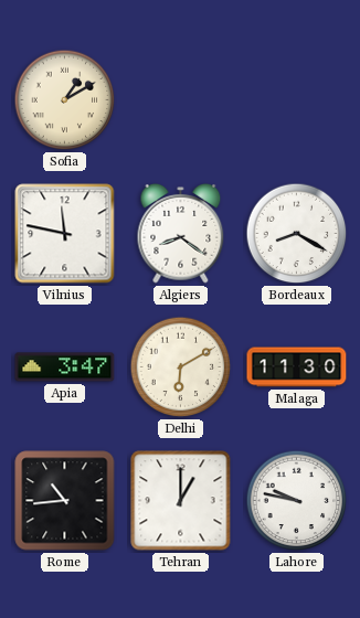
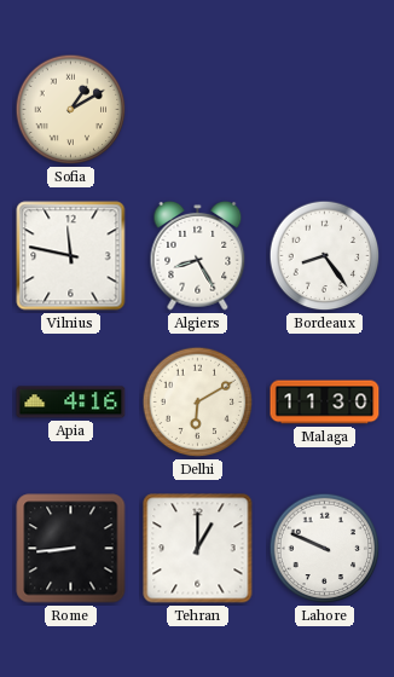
Algiers: 8:21 -> 8:25 (198, 256)
Bordeaux: 8:20 -> 8:24 (325, 256)
Apia: 3:47 -> 4:16 (71, 403)
Rome: 10:44 -> 8:44 (71, 549)
Lahore: 9:47 -> 9:49 (325, 549)
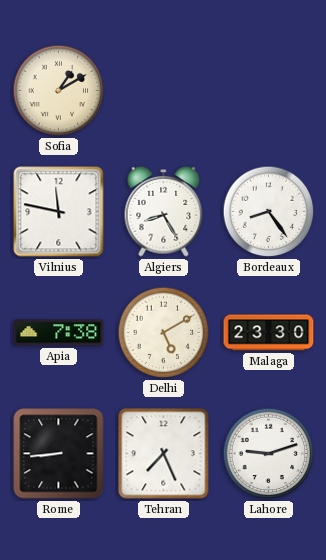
Apia: 4:16 -> 7:38 (59, 333)
Delhi: 6:10 -> 5:10 (164, 333)
Malaga: 11:30 -> 23:30 (269, 333)
Tehran: 1:00 -> 7:26 (164, 454)
Lahore: 9:49 -> 9:12 (269, 454)
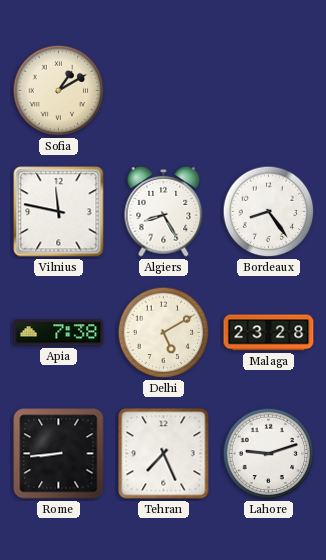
Malaga: 23:30 -> 23:28 (269, 333)
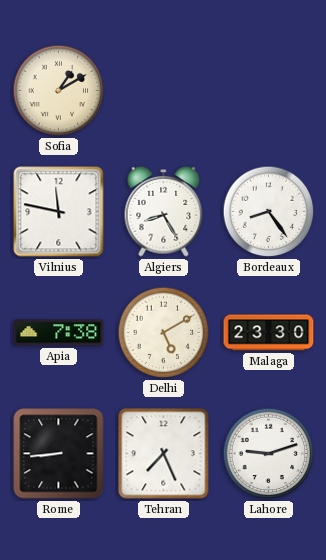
Malaga: 23:28 -> 23:30 (269, 333)
